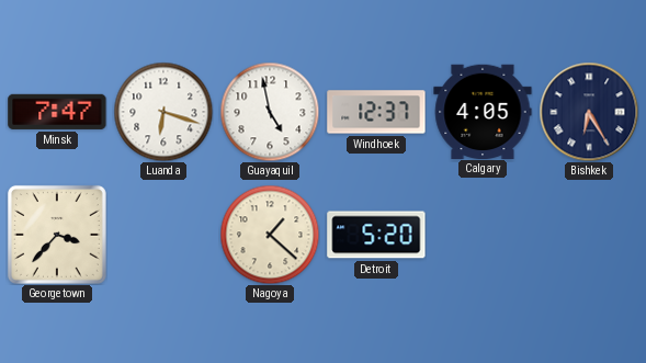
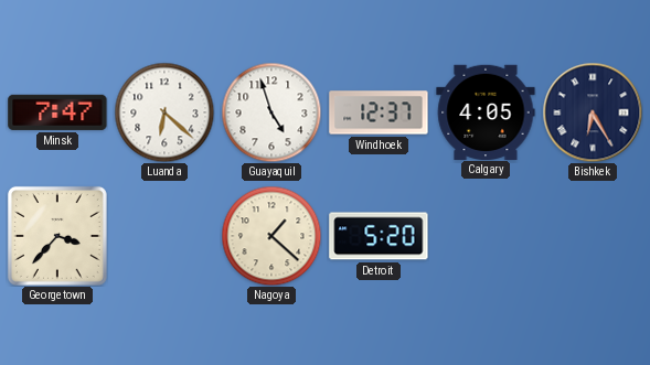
Luanda: 6:18 -> 6:22 (164, 112)
Guayaquil: 4:58 -> 4:57 (271, 112)
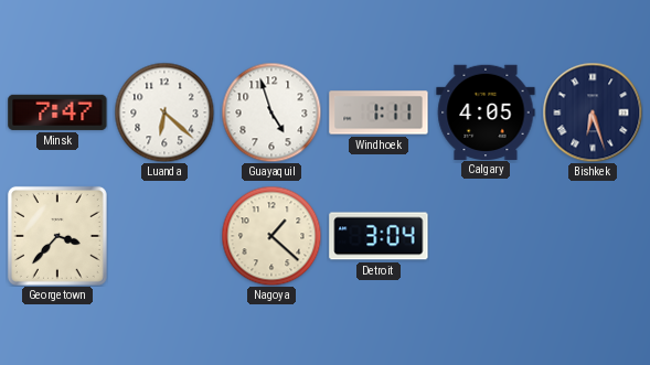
Windhoek: 12:37 -> 1:11 (379, 112)
Bishkek: 6:25 -> 6:27 (593, 112)
Detroit: 5:20 -> 3:04 (379, 236)
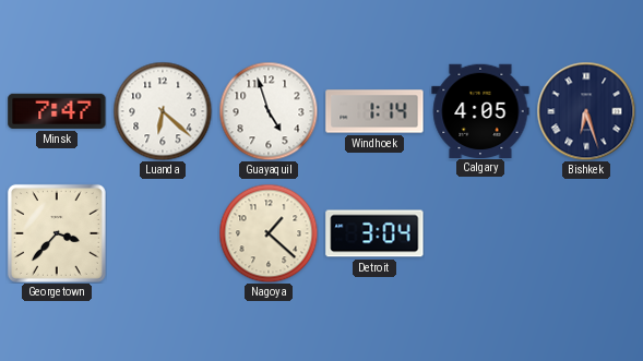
Windhoek: 1:11 -> 1:14 (374, 111)
